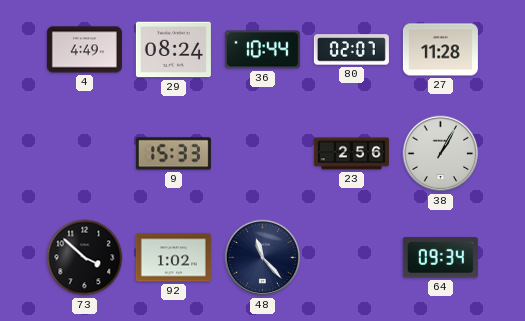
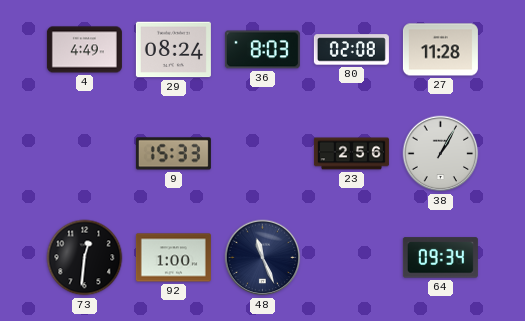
36: 10:44 -> 8:03 (262, 50)
80: 02:07 -> 02:08 (351, 50)
73: 3:52 -> 12:31 (85, 258)
92: 1:02 -> 1:00 (173, 258)
48: 11:23 -> 11:26 (263, 258)
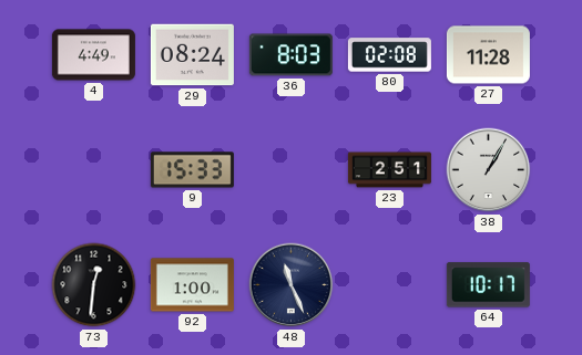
23: 2:56 -> 2:51 (389, 170)
64: 09:34 -> 10:17 (488, 285)
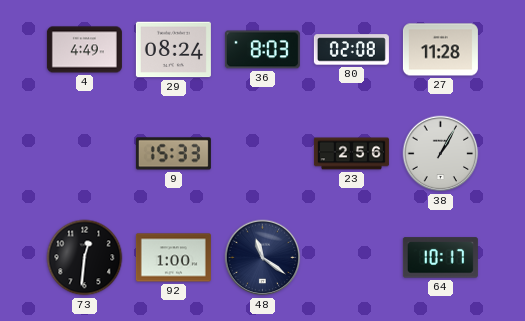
23: 2:51 -> 2:56 (351, 154)
48: 11:26 -> 11:21 (263, 258)
